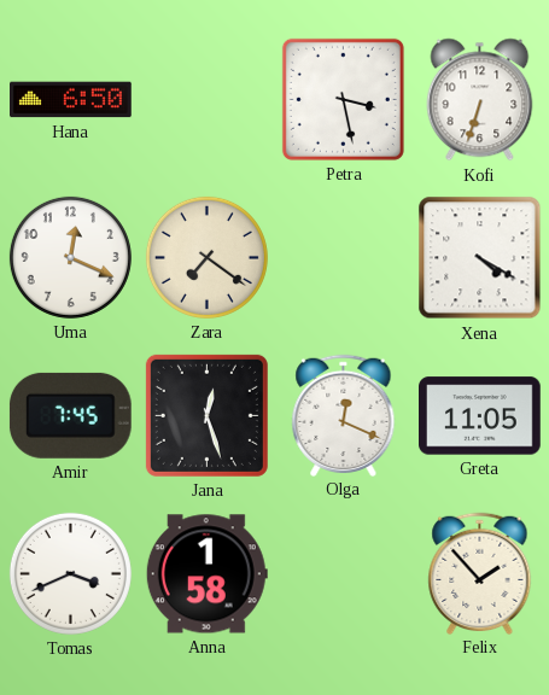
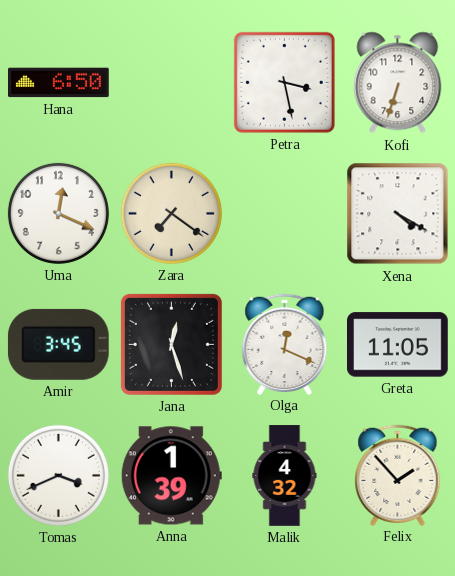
Amir: 7:45 -> 3:45 (58, 344)
Anna: 1:58 -> 1:39 (171, 476)
Malik: none -> 4:32 (285, 476)
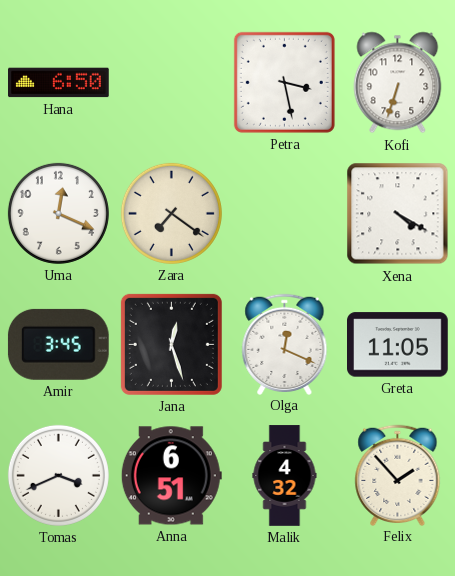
Anna: 1:39 -> 6:51 (171, 476)
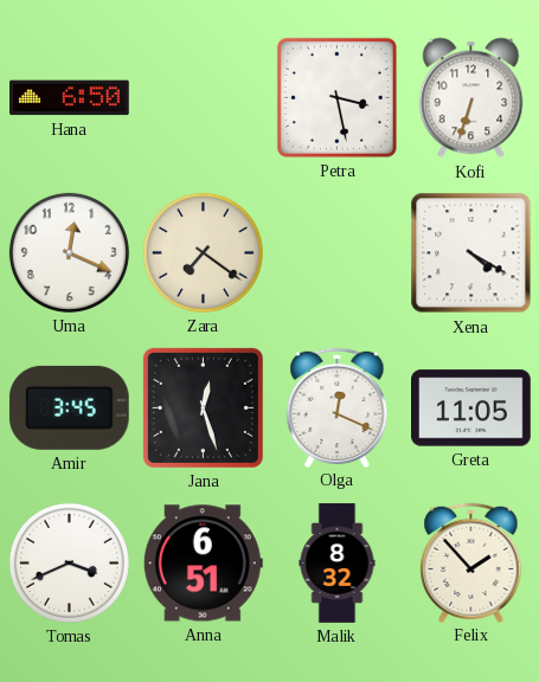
Malik: 4:32 -> 8:32 (338, 564)
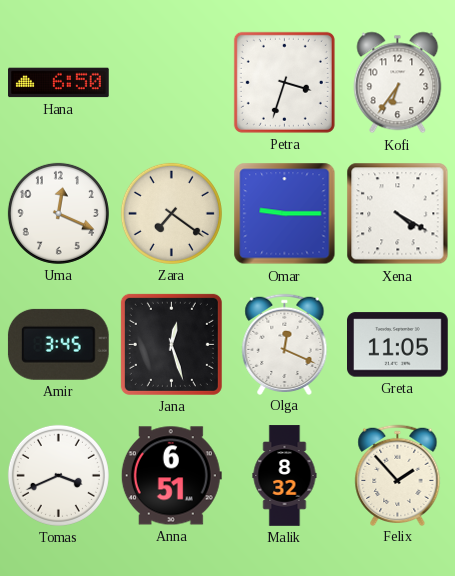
Petra: 3:28 -> 3:33 (284, 82)
Kofi: 6:33 -> 6:36 (398, 83)
Omar: none -> 9:15 (285, 214)
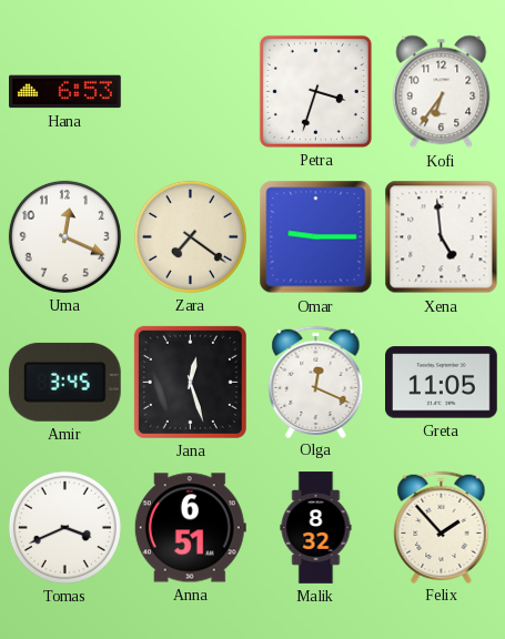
Hana: 6:50 -> 6:53 (65, 92)
Xena: 4:20 -> 4:59 (442, 237)
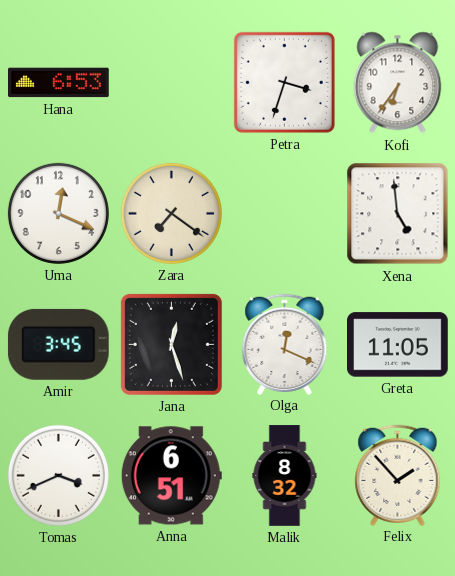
Omar: 9:15 -> none (316, 237)
